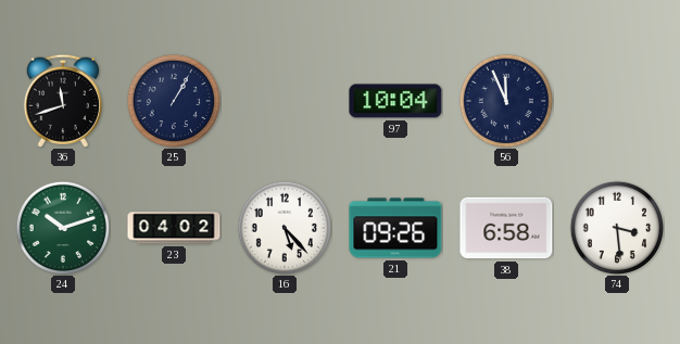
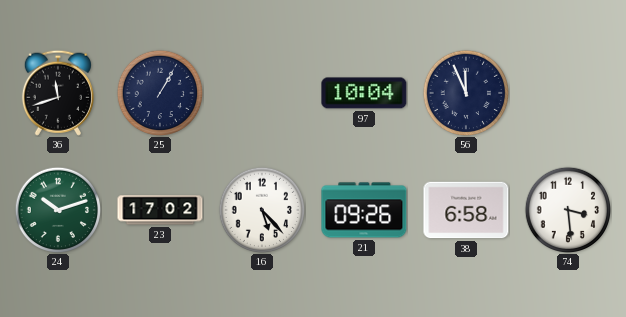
23: 04:02 -> 17:02 (160, 210)
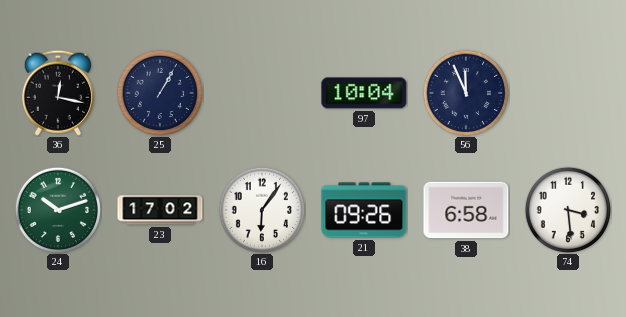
36: 11:42 -> 12:17 (58, 93)
16: 5:23 -> 6:06 (262, 210)
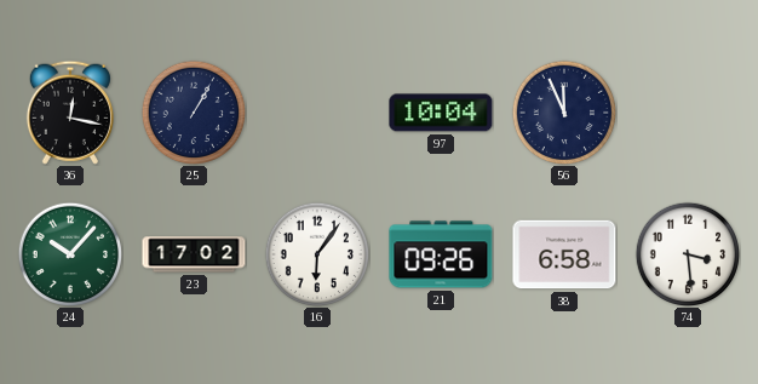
24: 10:12 -> 10:07 (70, 254)
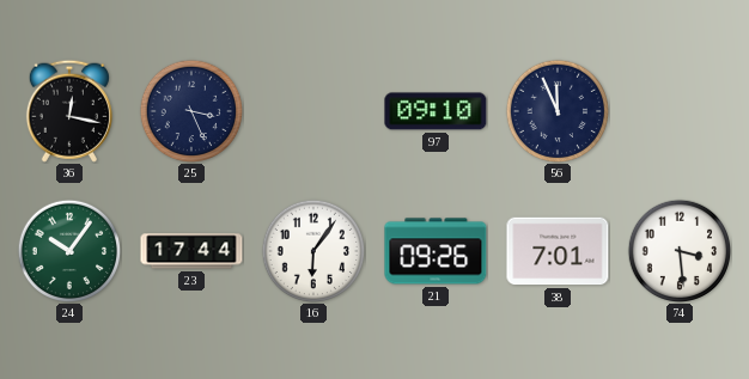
25: 1:05 -> 3:26 (191, 111)
97: 10:04 -> 09:10 (436, 111)
24: 10:07 -> 10:06 (69, 251)
23: 17:02 -> 17:44 (191, 251)
38: 6:58 -> 7:01 (558, 251)
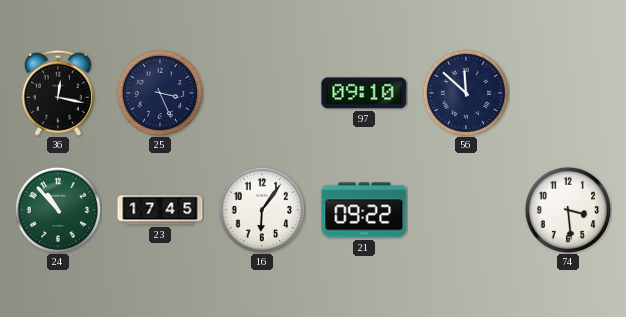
56: 11:56 -> 11:52 (466, 93)
24: 10:06 -> 10:53 (58, 210)
23: 17:44 -> 17:45 (160, 210)
21: 09:26 -> 09:22 (364, 210)
38: 7:01 -> none (558, 251)
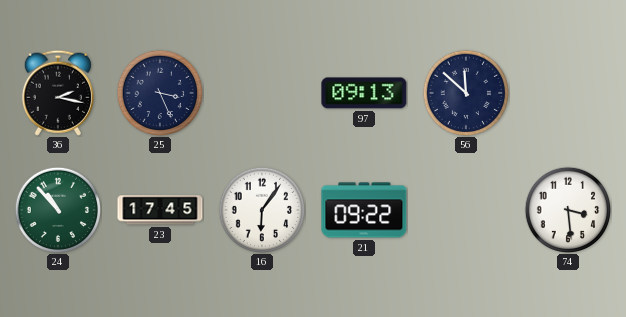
36: 12:17 -> 2:17 (58, 93)
97: 09:10 -> 09:13 (364, 93)
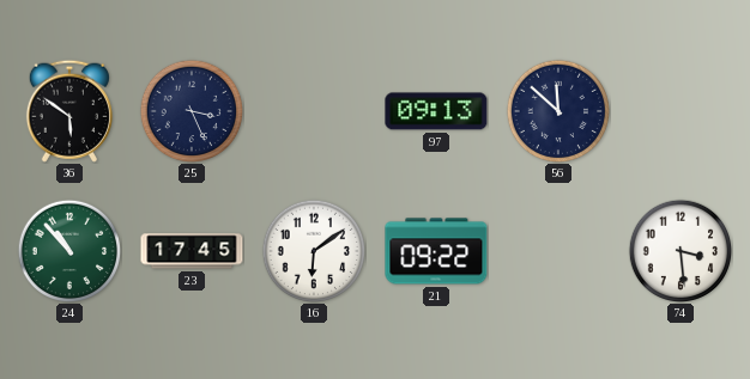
36: 2:17 -> 5:51 (69, 111)
16: 6:06 -> 6:09 (314, 251)
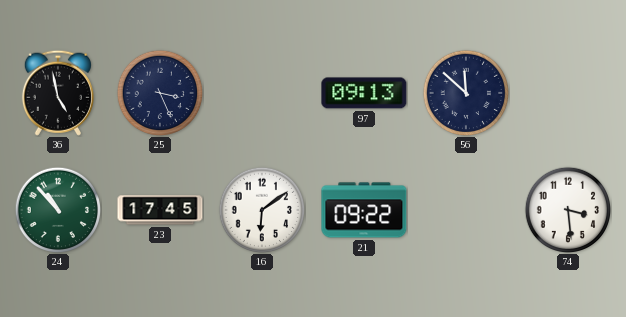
36: 5:51 -> 4:58 (58, 93)
